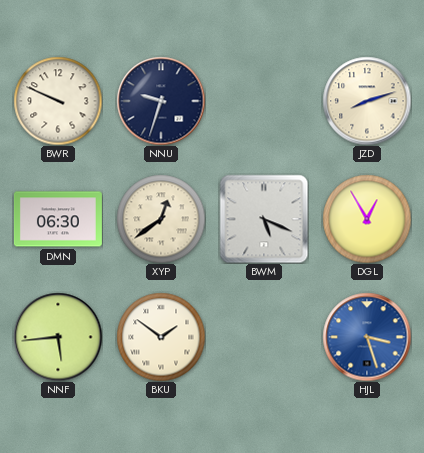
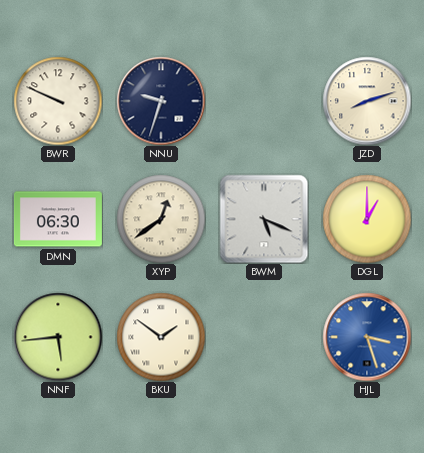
DGL: 12:55 -> 1:00 (367, 219)
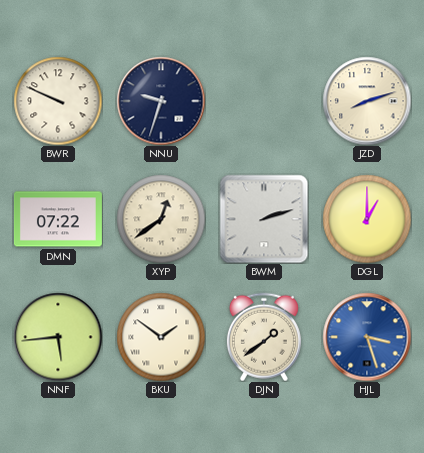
DMN: 06:30 -> 07:22 (58, 219)
BWM: 5:19 -> 2:12 (264, 219)
DJN: none -> 1:39 (264, 337)
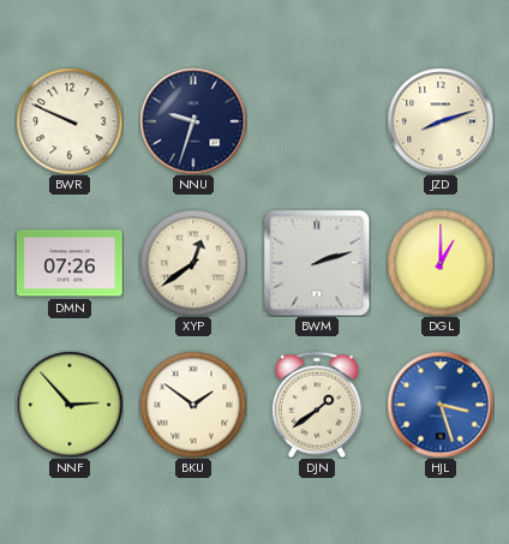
DMN: 07:22 -> 07:26 (70, 263)
NNF: 5:44 -> 2:53 (70, 405)
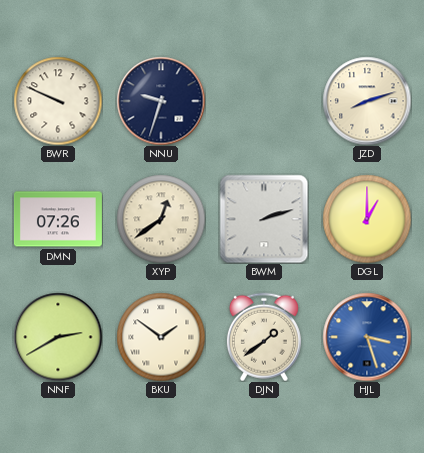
NNF: 2:53 -> 2:40 (58, 337)
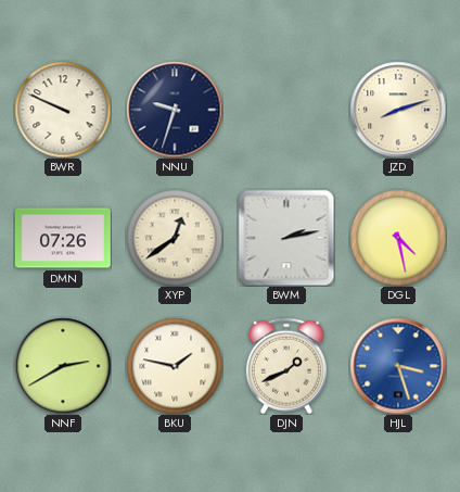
BWM: 2:12 -> 2:13 (286, 238)
DGL: 1:00 -> 4:28 (398, 238)
BKU: 1:51 -> 1:47 (175, 366)
DJN: 1:39 -> 1:41 (286, 366)
